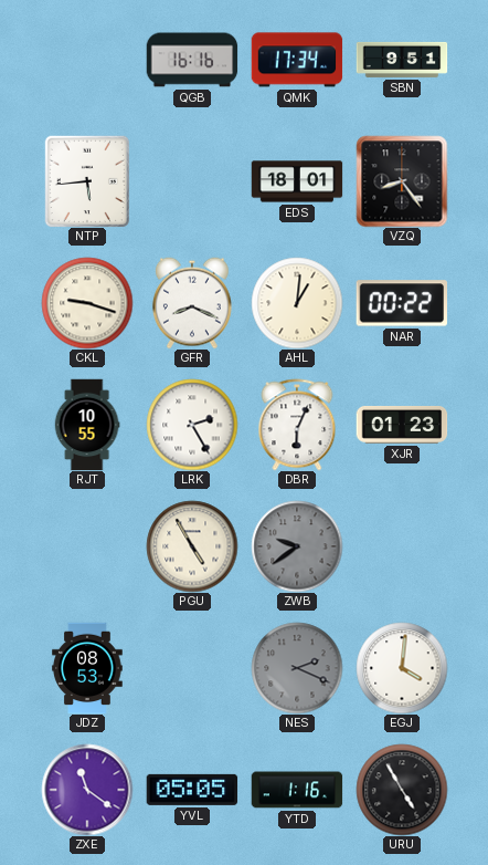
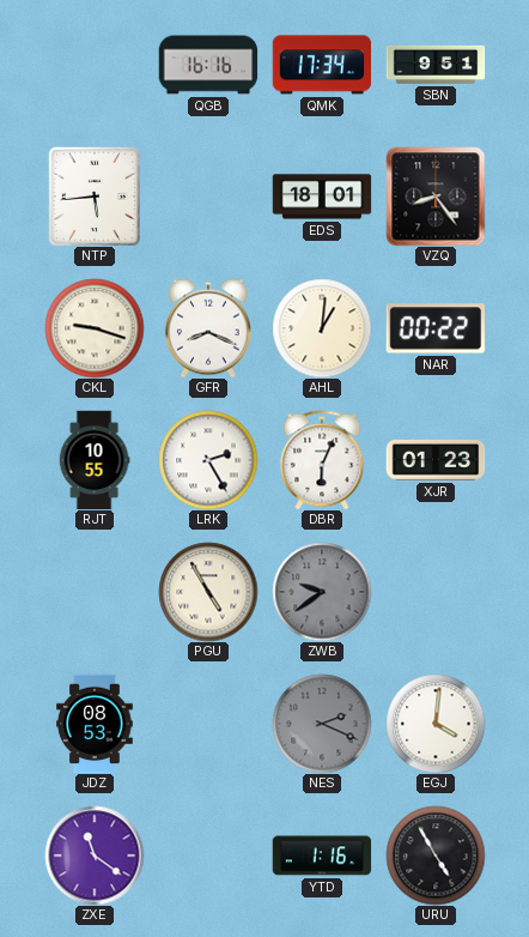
YVL: 05:05 -> none (192, 790)
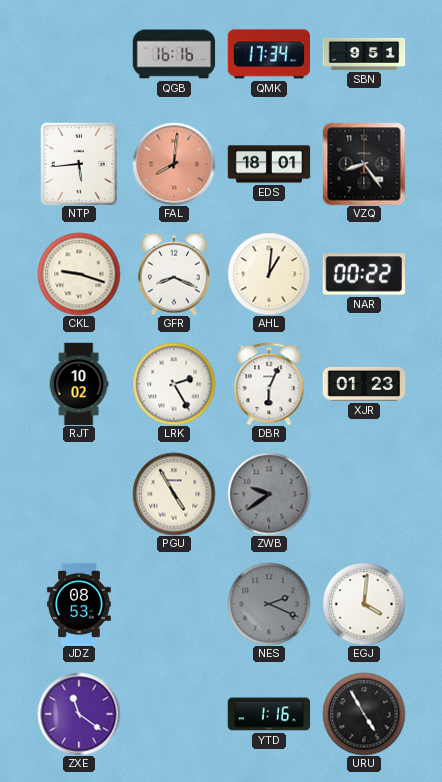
FAL: none -> 8:01 (174, 164)
RJT: 10:55 -> 10:02 (79, 384)
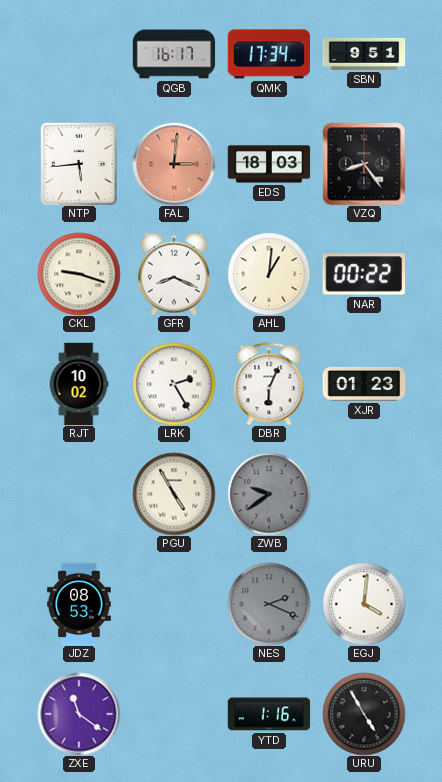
QGB: 16:16 -> 16:17 (174, 54)
FAL: 8:01 -> 3:01 (174, 164)
EDS: 18:01 -> 18:03 (269, 164)
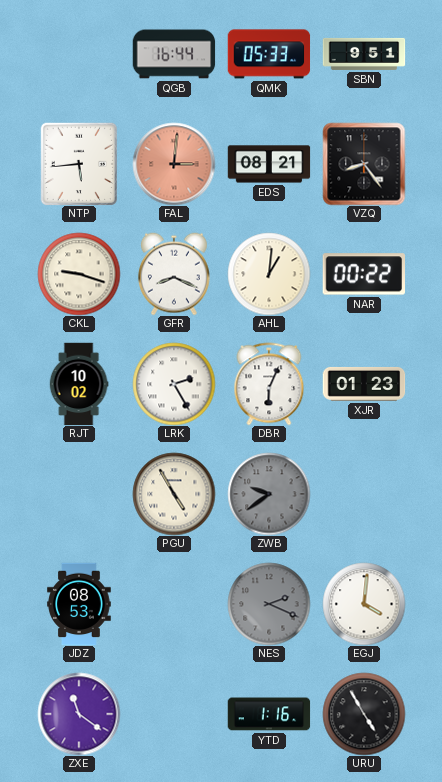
QGB: 16:17 -> 16:44 (174, 54)
QMK: 17:34 -> 05:33 (269, 54)
EDS: 18:03 -> 08:21 (269, 164)
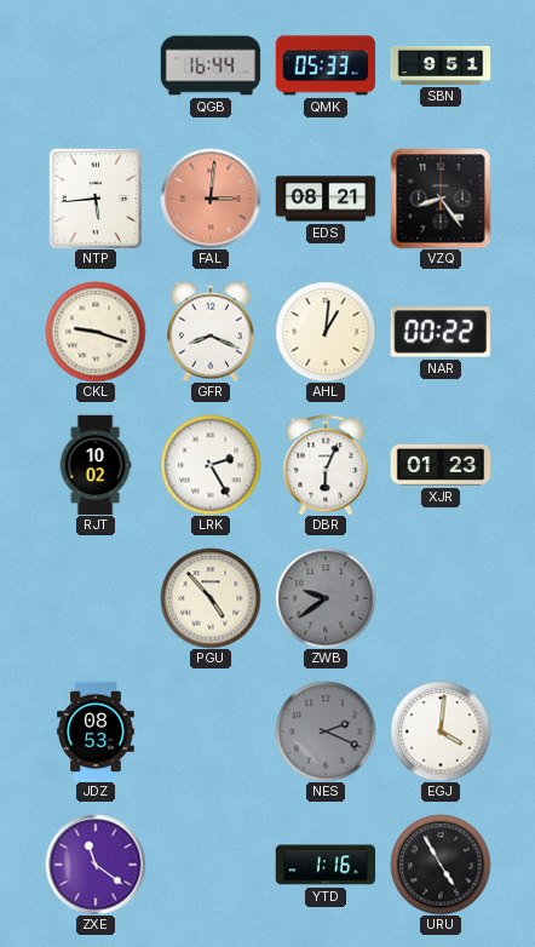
PGU: 4:55 -> 4:53 (211, 598)
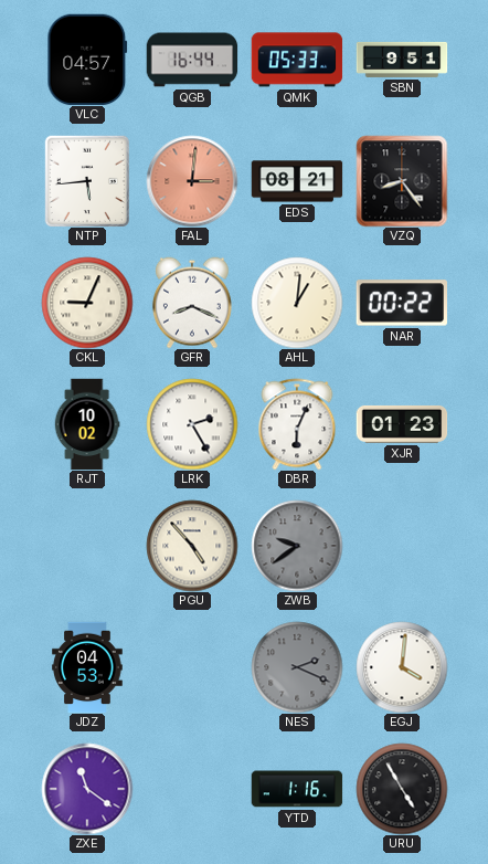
VLC: none -> 04:57 (87, 60)
CKL: 9:18 -> 9:04 (87, 303)
JDZ: 08:53 -> 04:53 (87, 667)
